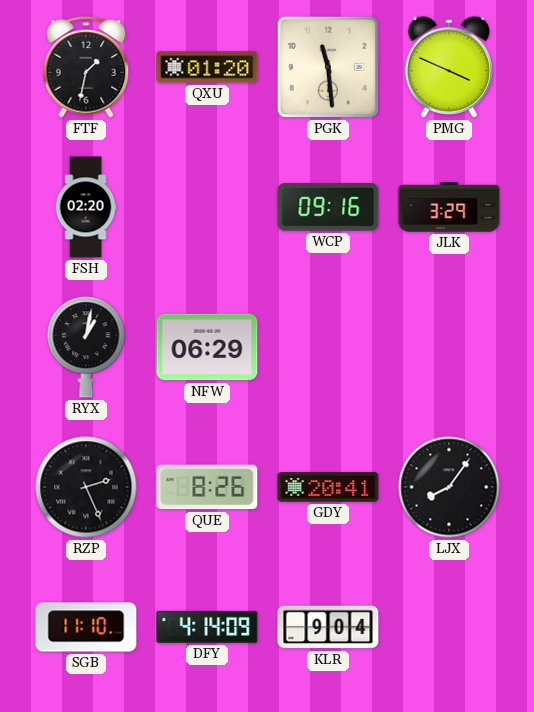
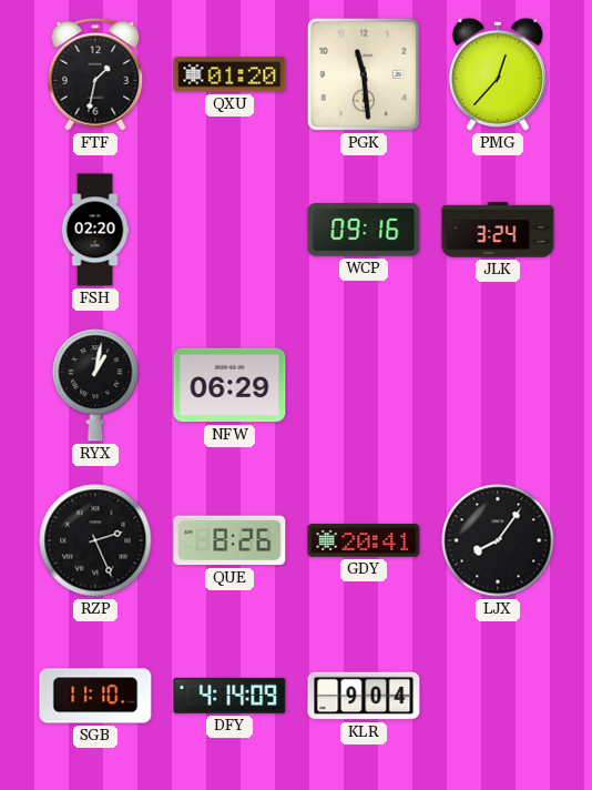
PMG: 3:49 -> 12:37 (498, 74)
JLK: 3:29 -> 3:24 (498, 230)
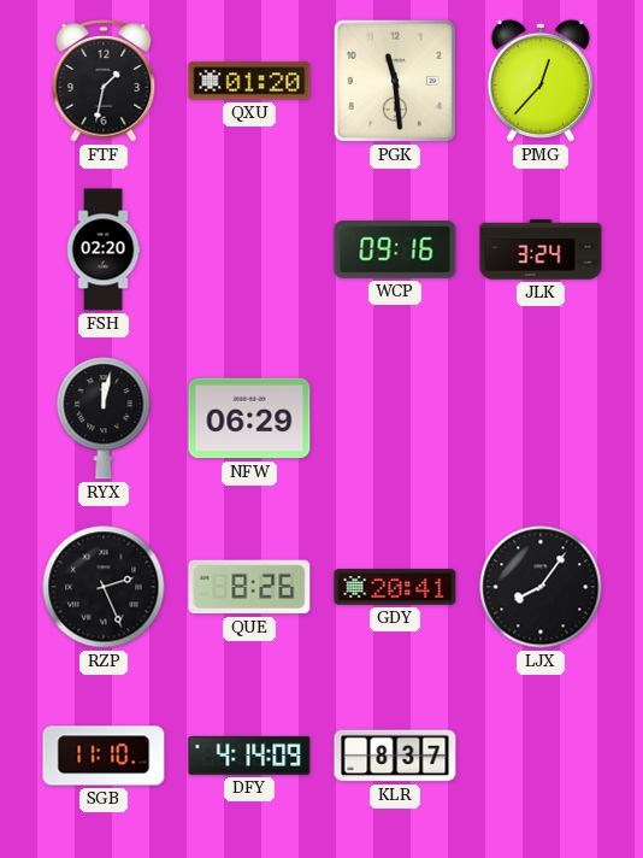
RYX: 1:02 -> 12:02 (104, 418)
KLR: 9:04 -> 8:37 (395, 756)
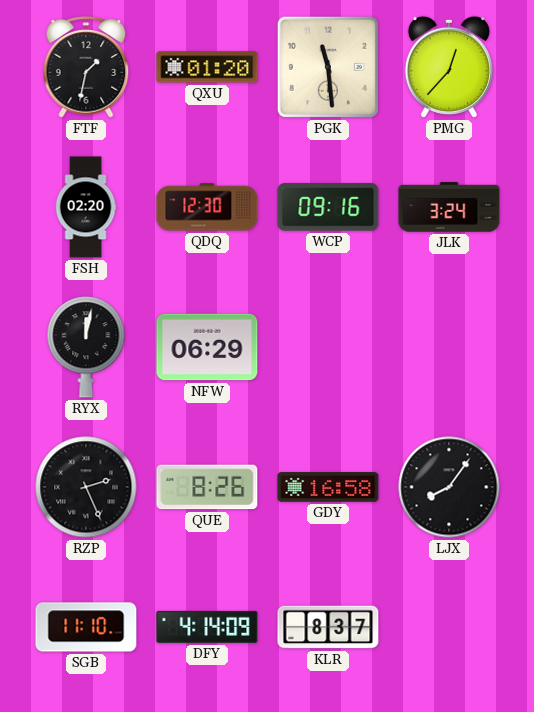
QDQ: none -> 12:30 (207, 207)
GDY: 20:41 -> 16:58 (328, 487)
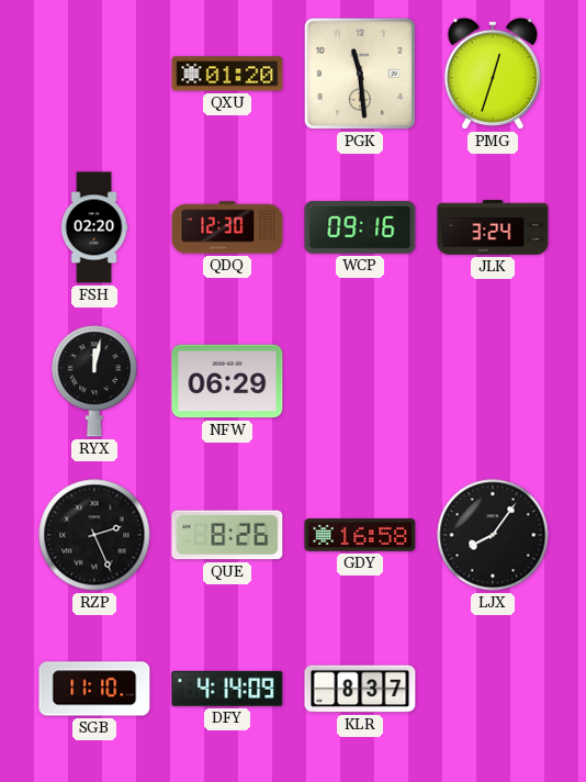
FTF: 1:32 -> none (86, 67)
PMG: 12:37 -> 12:33 (493, 74)
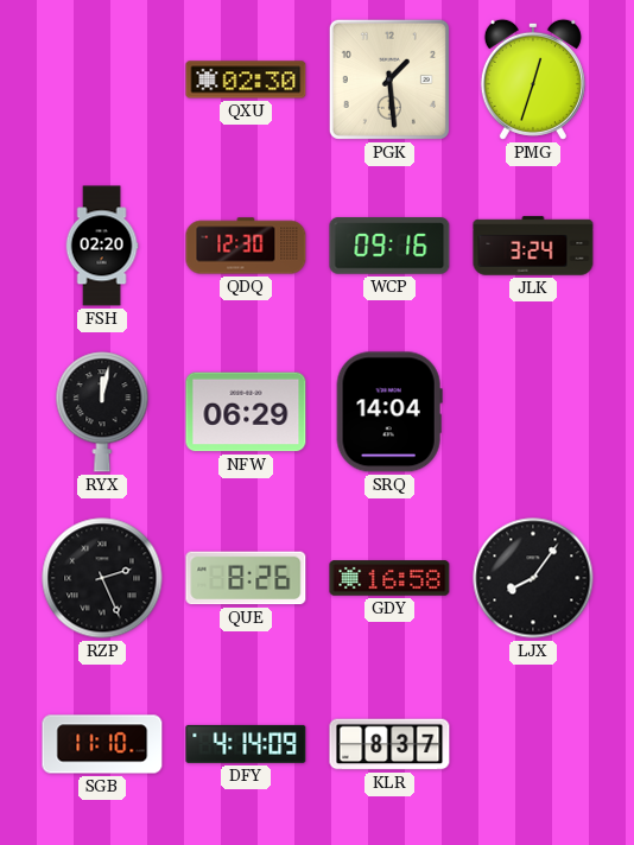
QXU: 01:20 -> 02:30 (246, 80)
PGK: 11:29 -> 1:29 (389, 80)
SRQ: none -> 14:04 (389, 412)
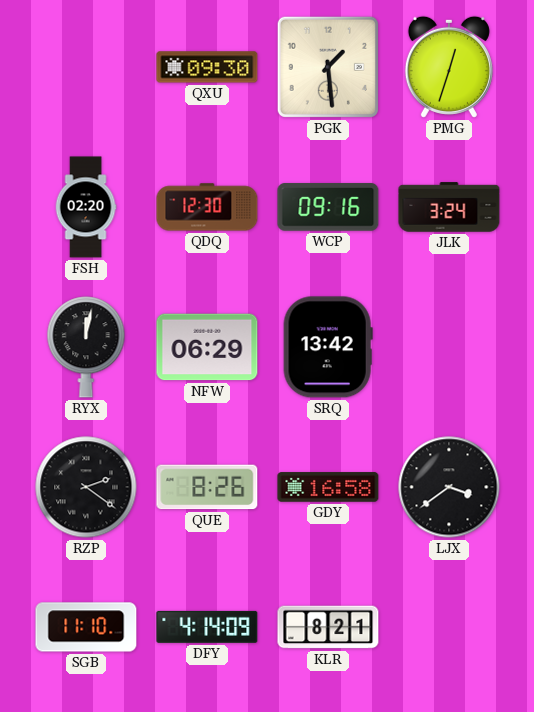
QXU: 02:30 -> 09:30 (207, 67)
SRQ: 14:04 -> 13:42 (328, 347)
RZP: 2:26 -> 2:21 (86, 487)
LJX: 8:06 -> 3:39 (449, 487)
KLR: 8:37 -> 8:21 (328, 627)
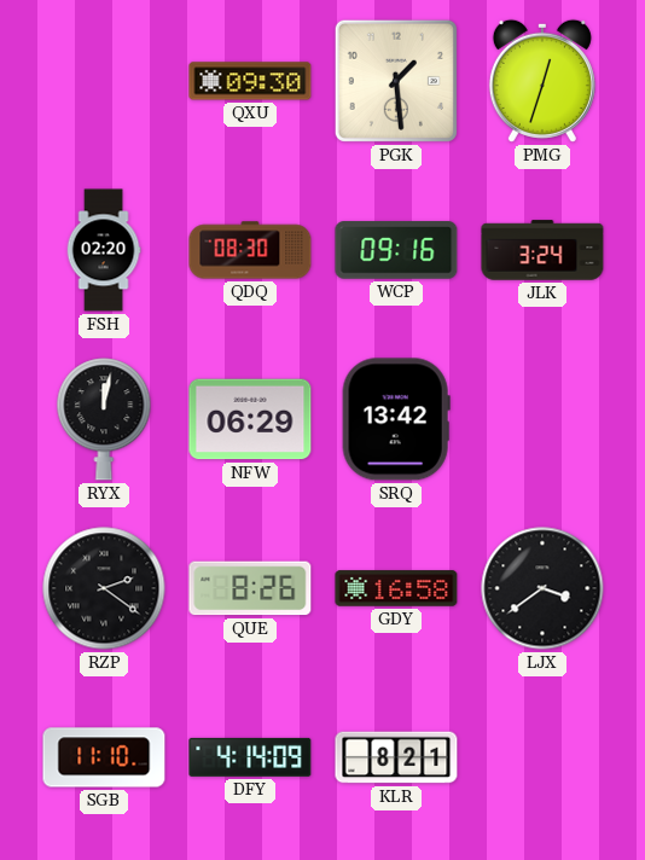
QDQ: 12:30 -> 08:30 (250, 250)
